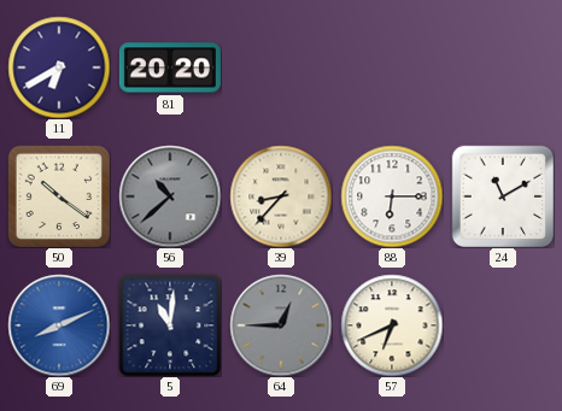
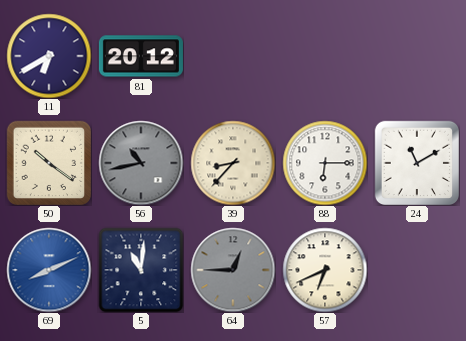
81: 20:20 -> 20:12 (141, 56)
56: 10:38 -> 10:43 (141, 163)
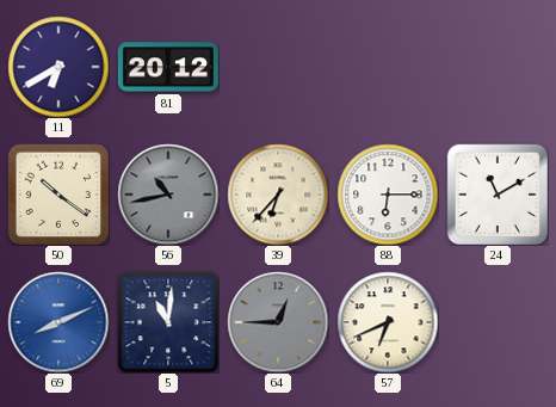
39: 8:37 -> 6:37 (278, 195)
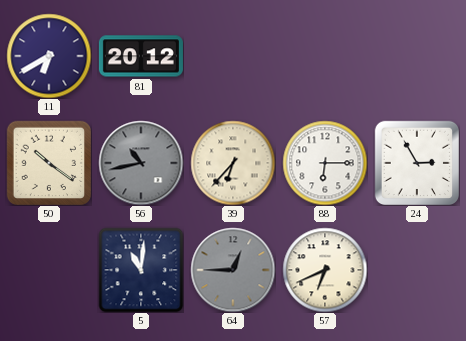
24: 11:10 -> 2:55 (416, 162)
69: 8:11 -> none (58, 322)
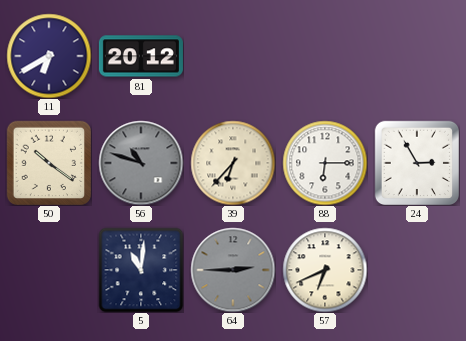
56: 10:43 -> 10:48 (141, 163)
64: 12:45 -> 2:45 (233, 270)
